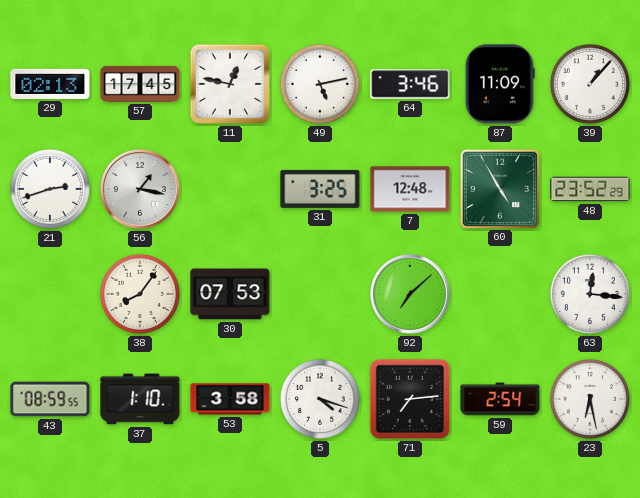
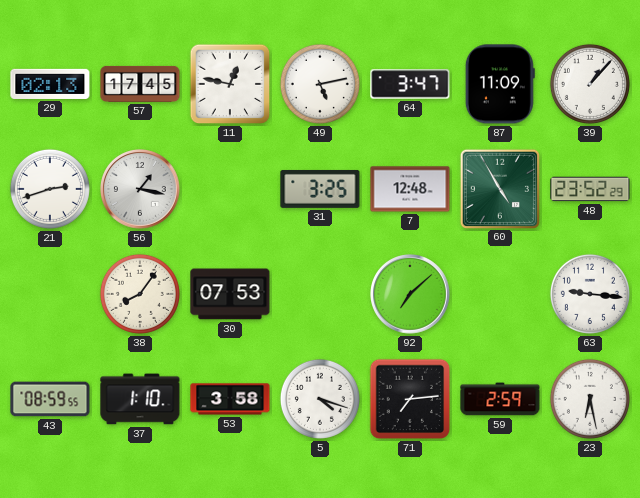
64: 3:46 -> 3:47 (410, 84)
63: 12:16 -> 9:16 (590, 294)
59: 2:54 -> 2:59 (500, 399)
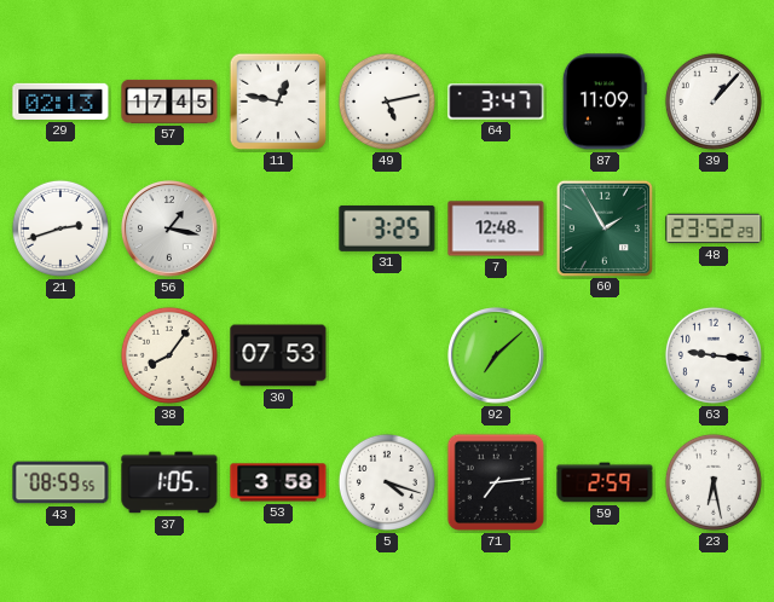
60: 4:55 -> 1:55 (603, 227)
37: 1:10 -> 1:05 (169, 482)
